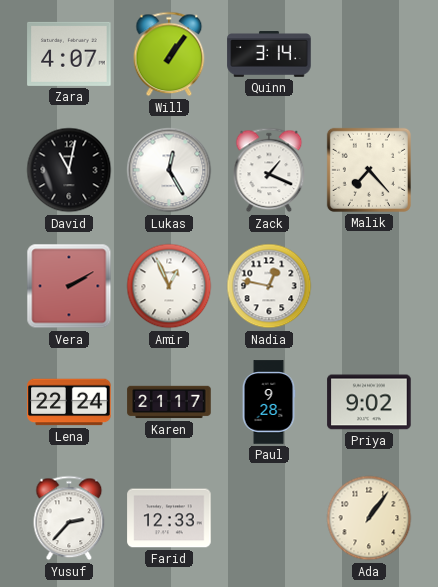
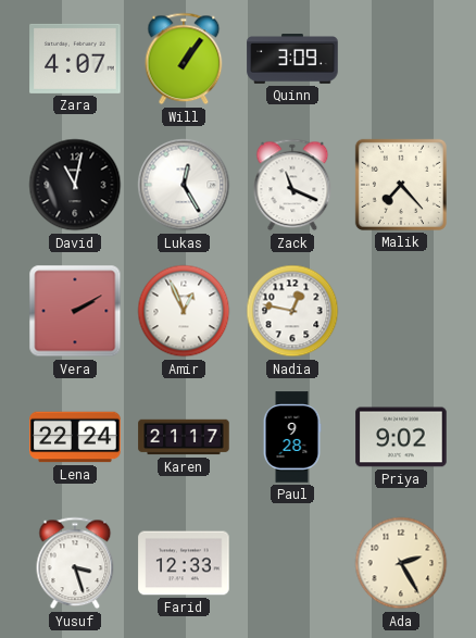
Quinn: 3:14 -> 3:09 (292, 59)
Zack: 1:19 -> 11:19 (292, 185)
Yusuf: 2:37 -> 3:27 (75, 563)
Ada: 1:06 -> 2:25 (401, 563)
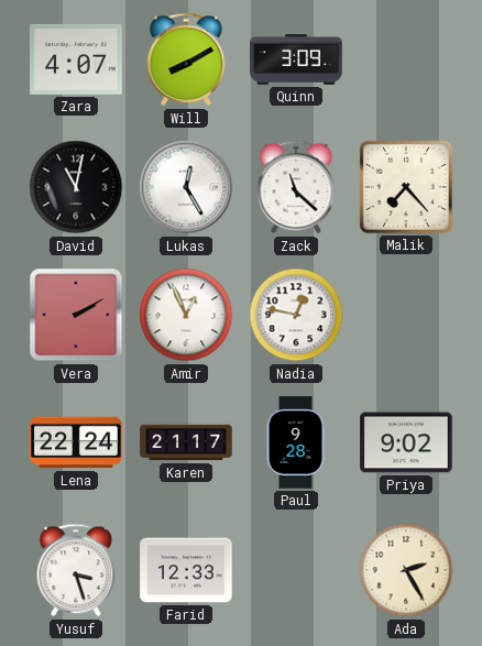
Will: 1:06 -> 8:10 (186, 59)
Zack: 11:19 -> 11:22 (296, 187)
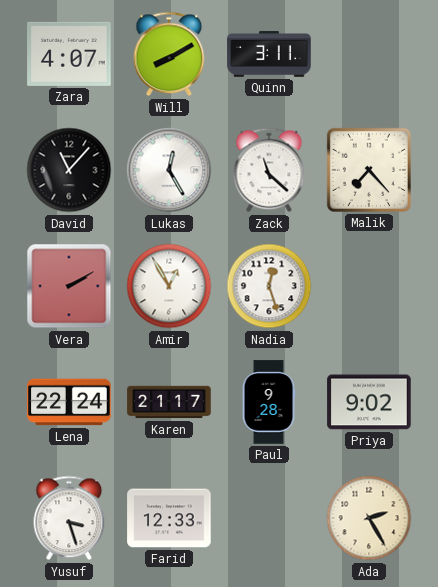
Quinn: 3:09 -> 3:11 (269, 54)
David: 11:02 -> 11:07 (69, 170)
Amir: 12:56 -> 12:55 (169, 286)
Nadia: 12:47 -> 12:27 (269, 286)
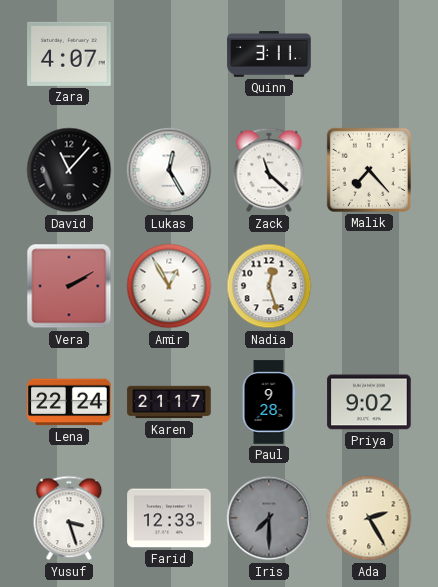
Will: 8:10 -> none (169, 54)
Iris: none -> 7:30 (269, 518)
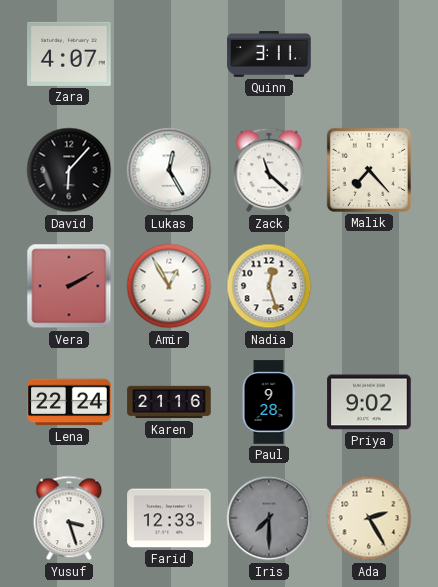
David: 11:07 -> 6:07 (69, 170)
Karen: 21:17 -> 21:16 (169, 402)
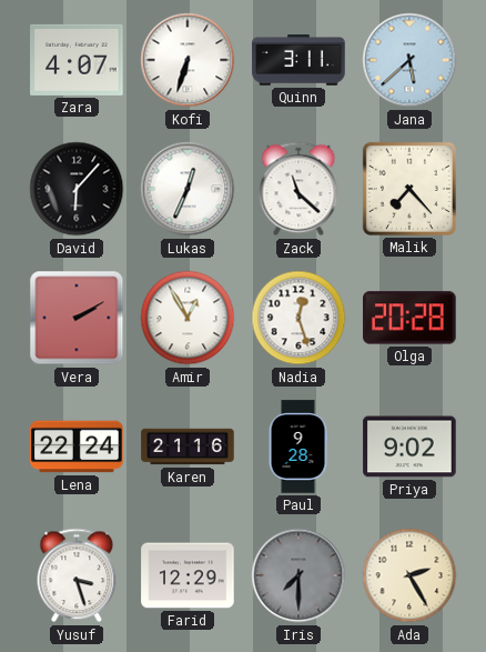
Kofi: none -> 6:33 (188, 60)
Jana: none -> 5:38 (409, 60)
Lukas: 12:25 -> 12:34 (188, 189)
Olga: none -> 20:28 (409, 318)
Farid: 12:33 -> 12:29 (188, 575)
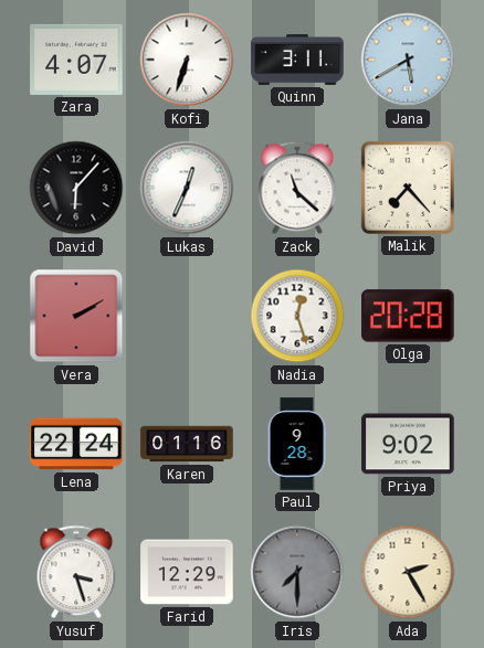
Jana: 5:38 -> 5:40 (408, 60)
Amir: 12:55 -> none (188, 318)
Karen: 21:16 -> 01:16 (187, 444)
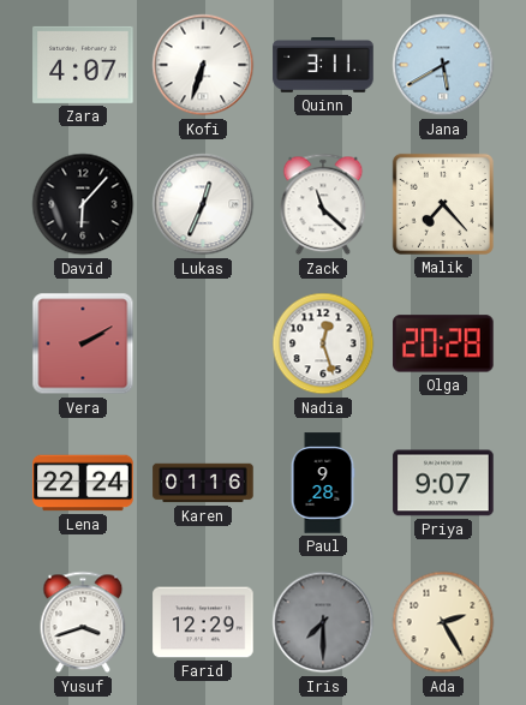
Priya: 9:02 -> 9:07 (443, 483)
Yusuf: 3:27 -> 3:42 (83, 622)
